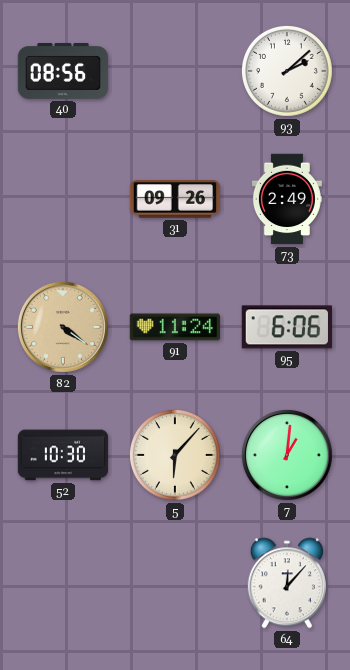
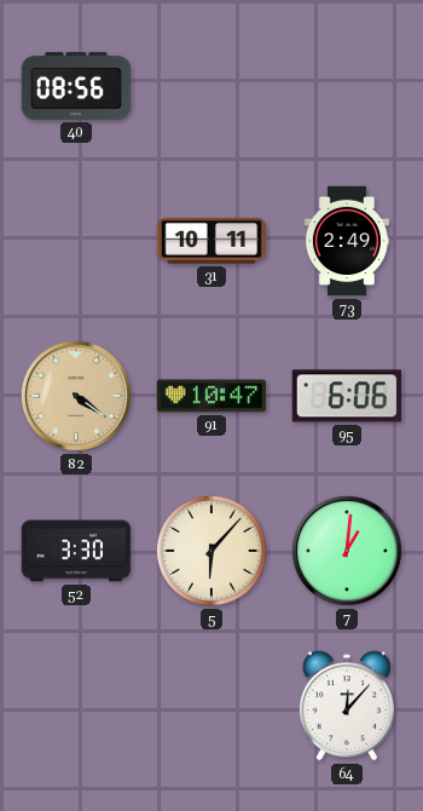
93: 2:08 -> none (287, 71)
31: 09:26 -> 10:11 (211, 241)
91: 11:24 -> 10:47 (211, 396)
52: 10:30 -> 3:30 (76, 551)
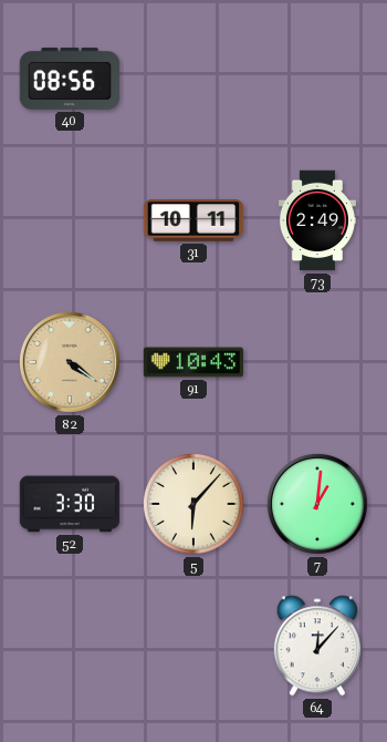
91: 10:47 -> 10:43 (193, 362)
95: 6:06 -> none (347, 396)
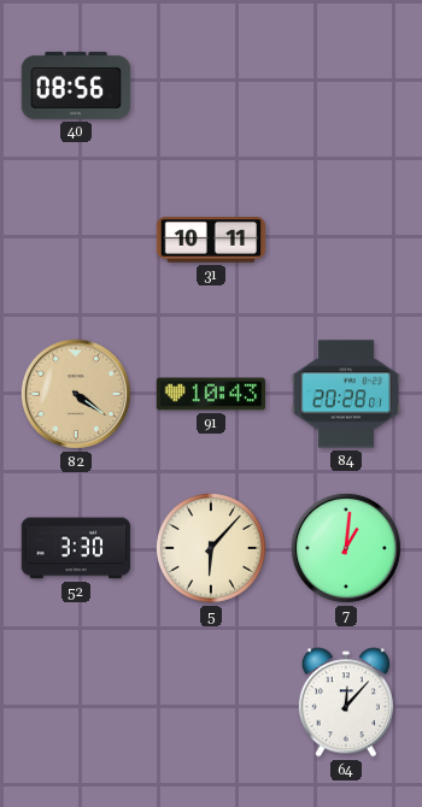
73: 2:49 -> none (317, 220)
84: none -> 20:28 (346, 394)
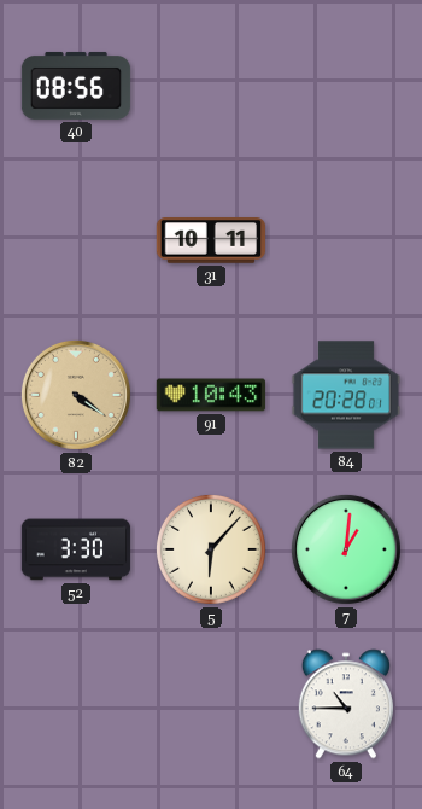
64: 12:07 -> 10:45 (346, 704)
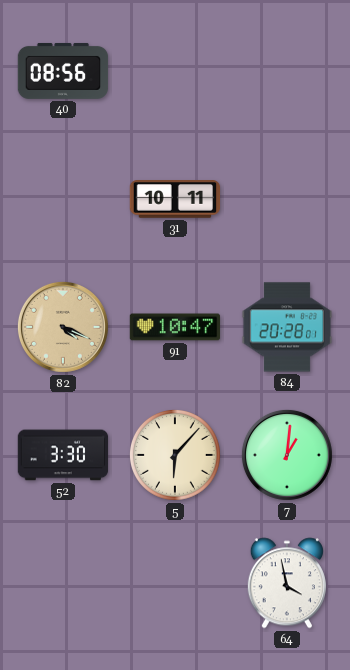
82: 4:21 -> 4:19 (63, 327)
91: 10:43 -> 10:47 (175, 327)
64: 10:45 -> 3:58 (287, 583)
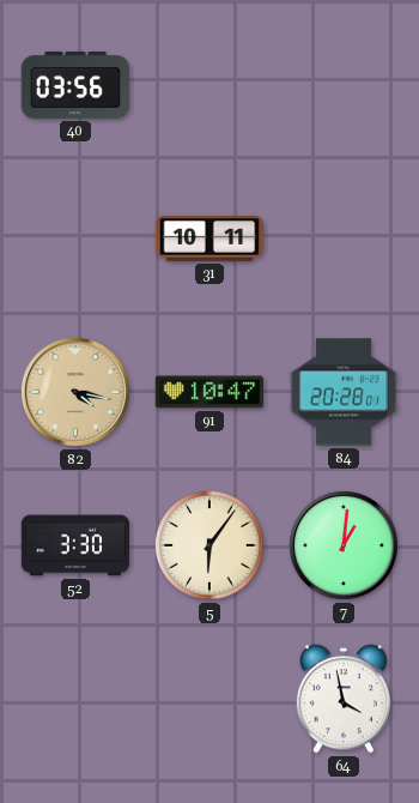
40: 08:56 -> 03:56 (75, 85)
82: 4:19 -> 4:17 (75, 392)
5: 6:07 -> 6:06 (209, 545)
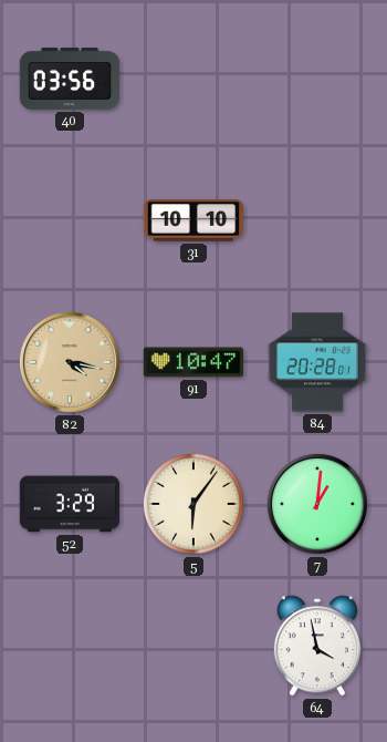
31: 10:11 -> 10:10 (193, 220)
52: 3:30 -> 3:29 (70, 504)
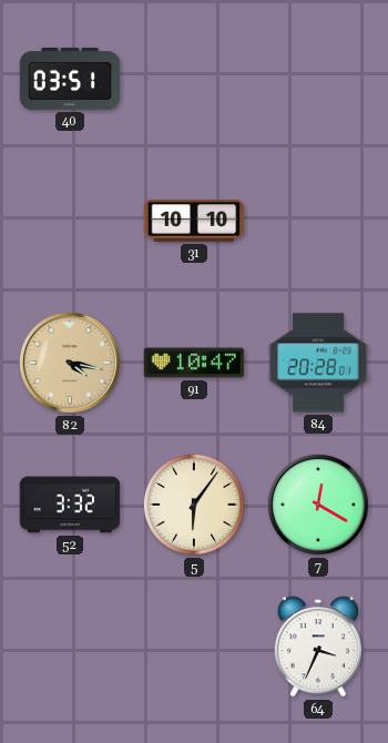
40: 03:56 -> 03:51 (70, 79)
52: 3:29 -> 3:32 (70, 505)
7: 1:01 -> 12:20 (318, 505)
64: 3:58 -> 3:34 (318, 647)
